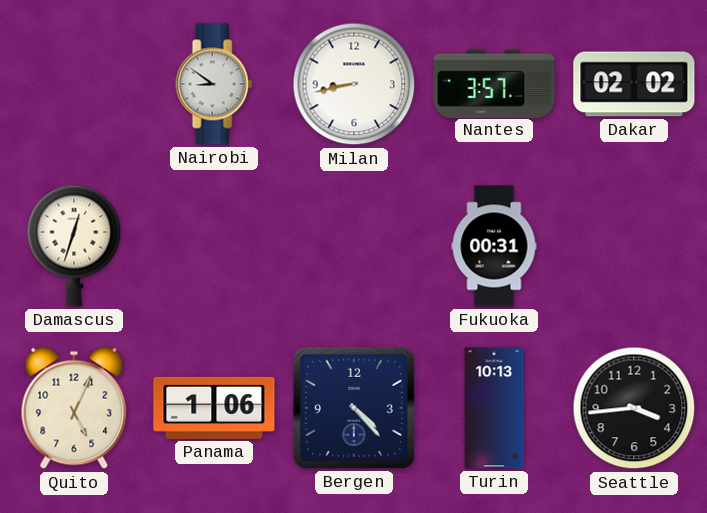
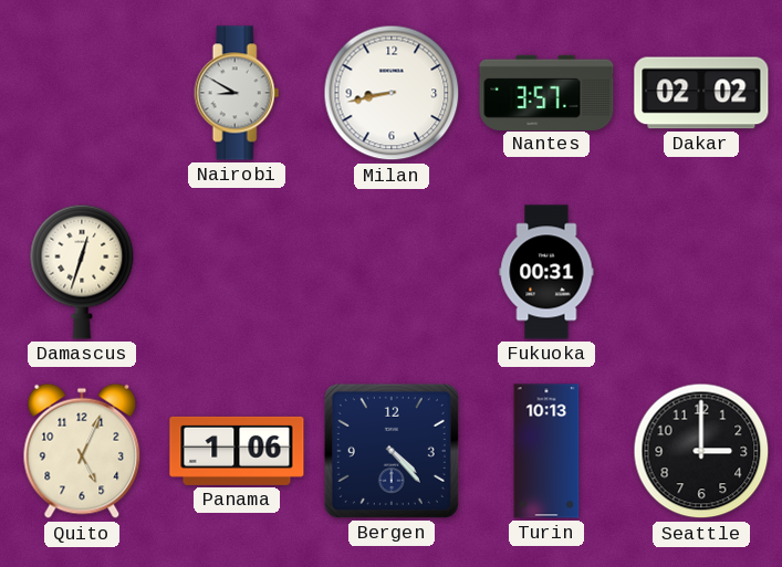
Nairobi: 8:51 -> 8:50 (237, 93)
Seattle: 3:44 -> 3:00 (701, 451)
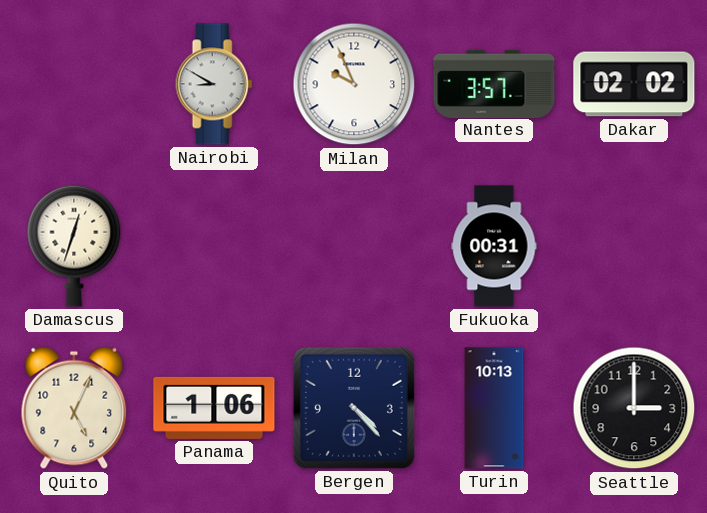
Milan: 8:43 -> 9:56 (354, 84)
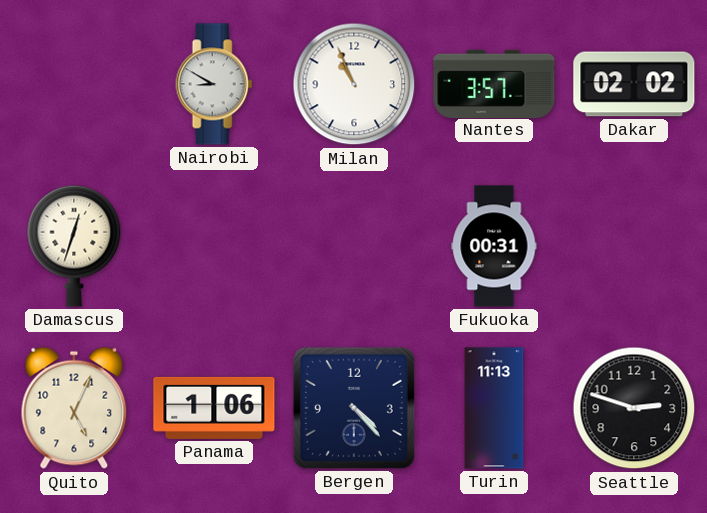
Milan: 9:56 -> 10:56 (354, 84)
Turin: 10:13 -> 11:13 (494, 408)
Seattle: 3:00 -> 2:48 (634, 408)
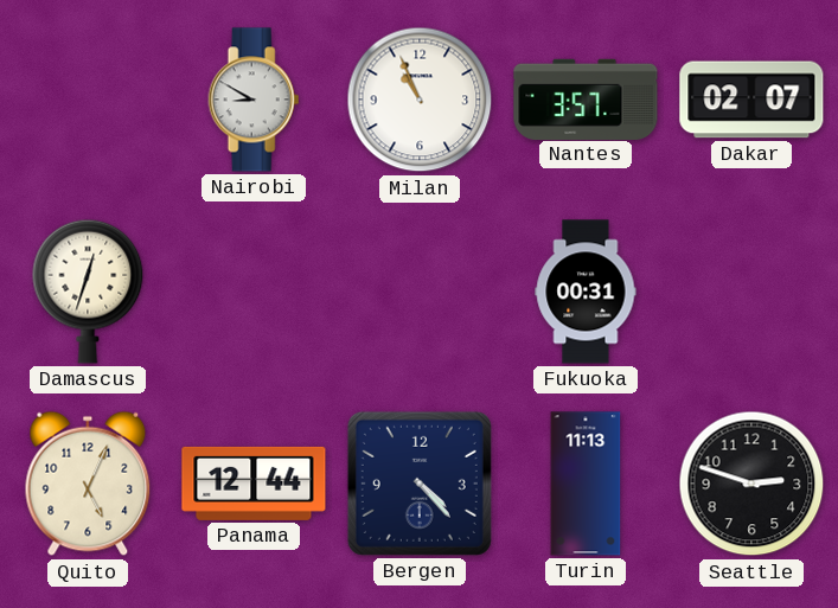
Dakar: 02:02 -> 02:07 (751, 100)
Panama: 1:06 -> 12:44 (254, 484)
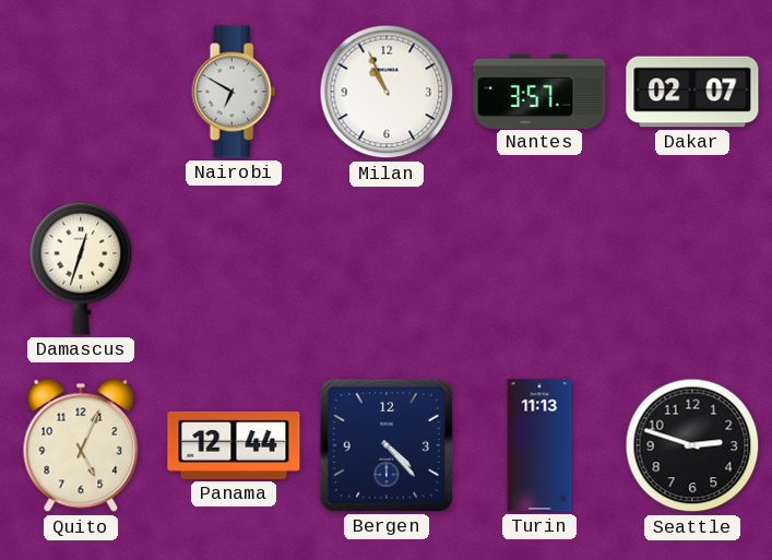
Nairobi: 8:50 -> 6:50 (234, 92)
Fukuoka: 00:31 -> none (586, 292)
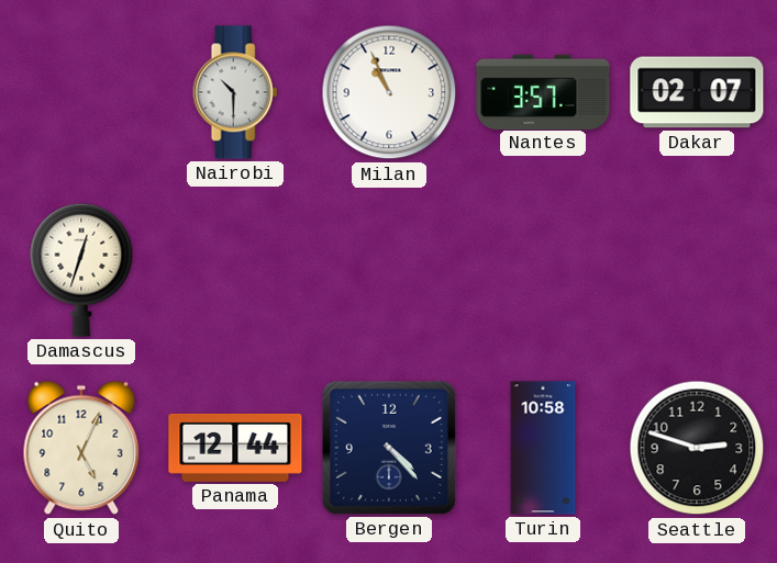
Nairobi: 6:50 -> 10:30 (235, 92)
Turin: 11:13 -> 10:58 (543, 448)
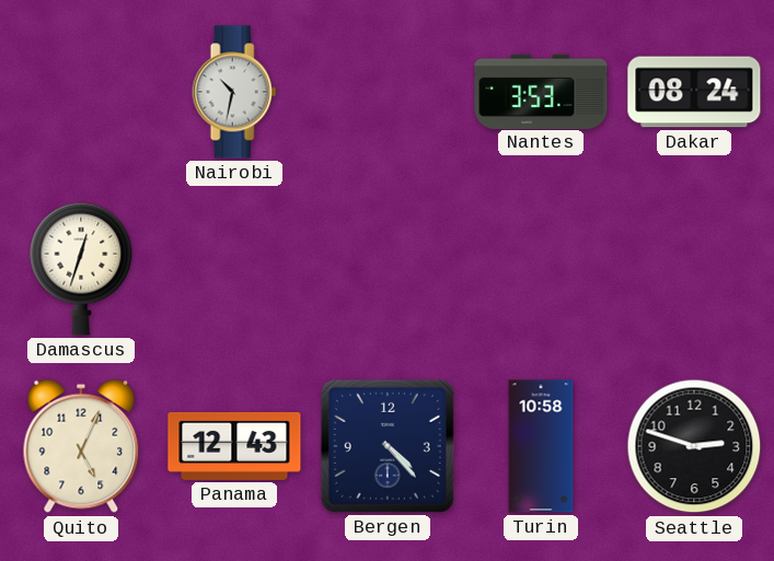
Nairobi: 10:30 -> 10:32 (234, 92)
Milan: 10:56 -> none (389, 92)
Nantes: 3:57 -> 3:53 (541, 91)
Dakar: 02:07 -> 08:24 (694, 92)
Panama: 12:44 -> 12:43 (234, 446)
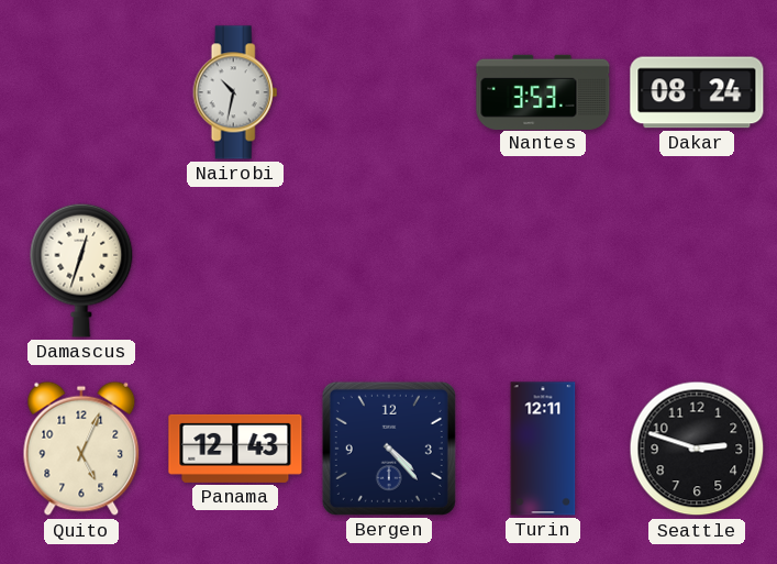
Turin: 10:58 -> 12:11 (543, 449)
